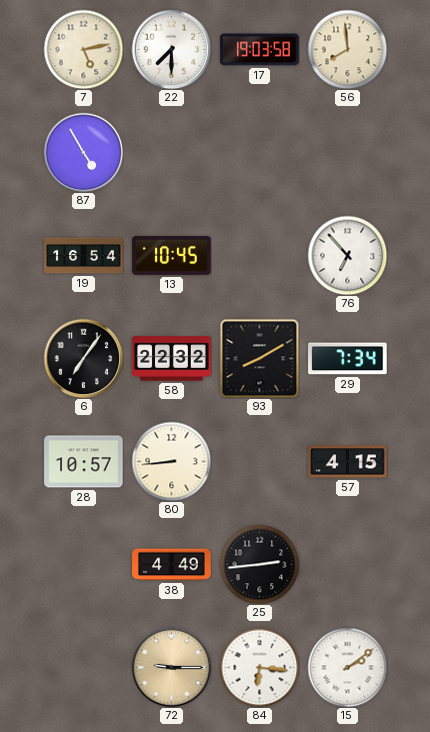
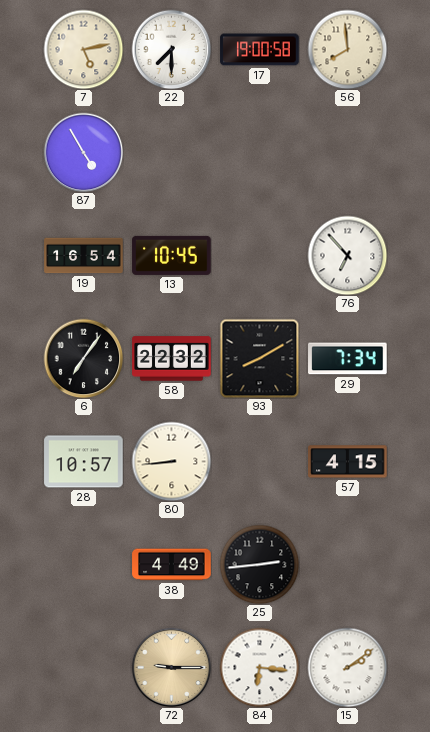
17: 19:03 -> 19:00 (260, 50)
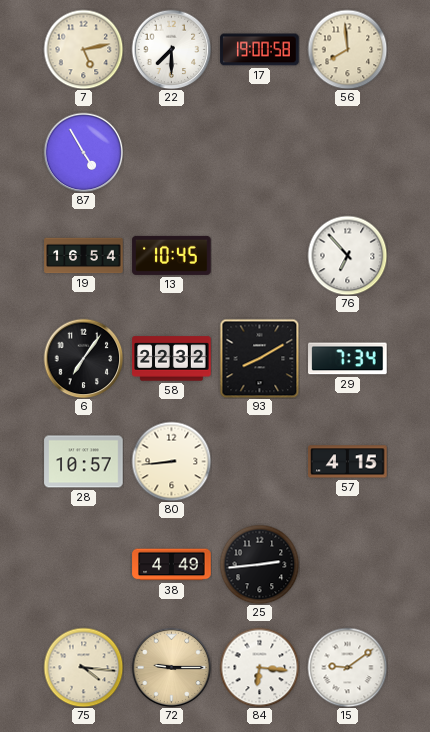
75: none -> 4:16 (83, 667)
15: 2:09 -> 9:09 (347, 667)
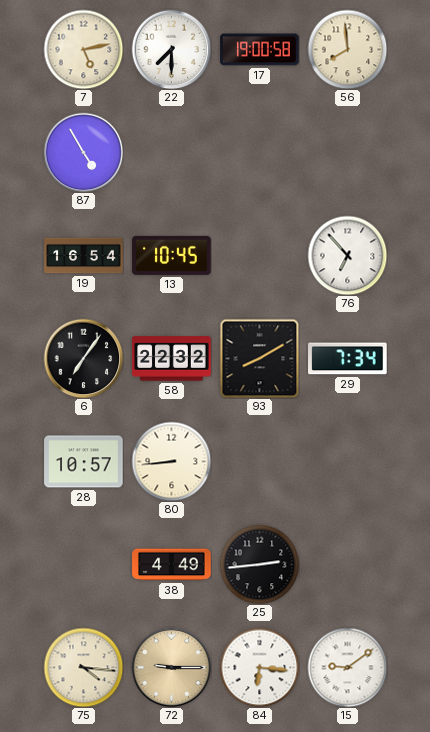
57: 4:15 -> none (348, 462)
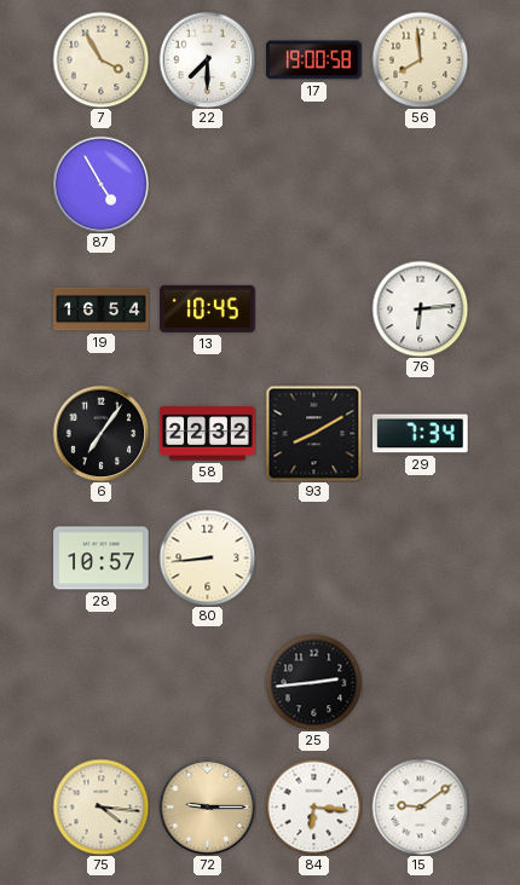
7: 5:13 -> 3:55 (100, 59)
76: 6:53 -> 6:14 (420, 308)
38: 4:49 -> none (172, 565)
